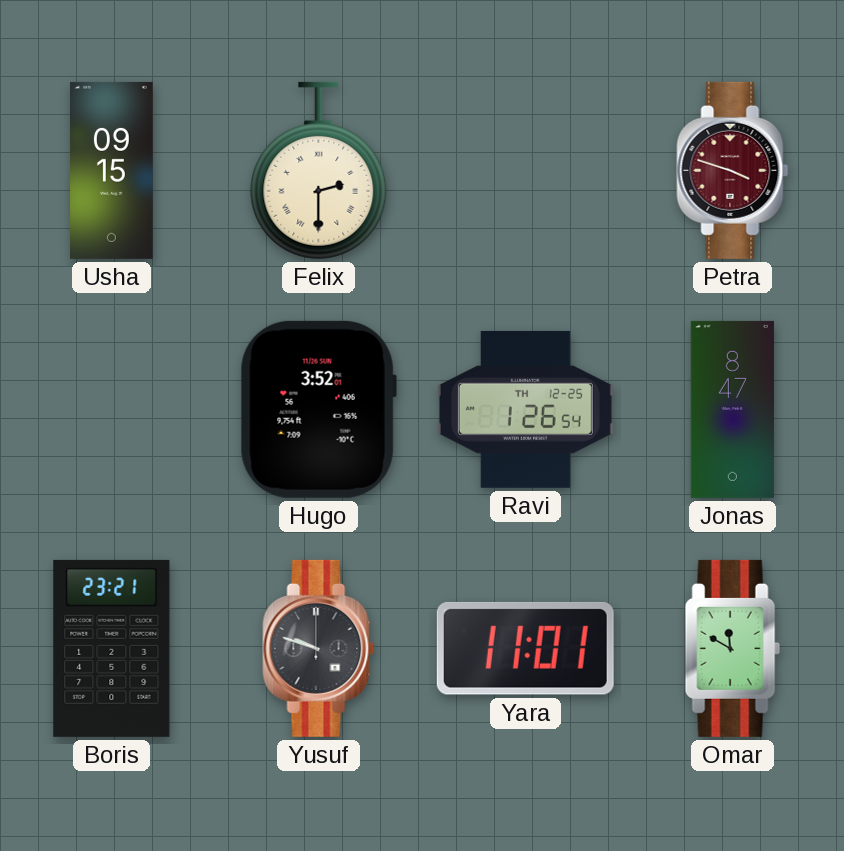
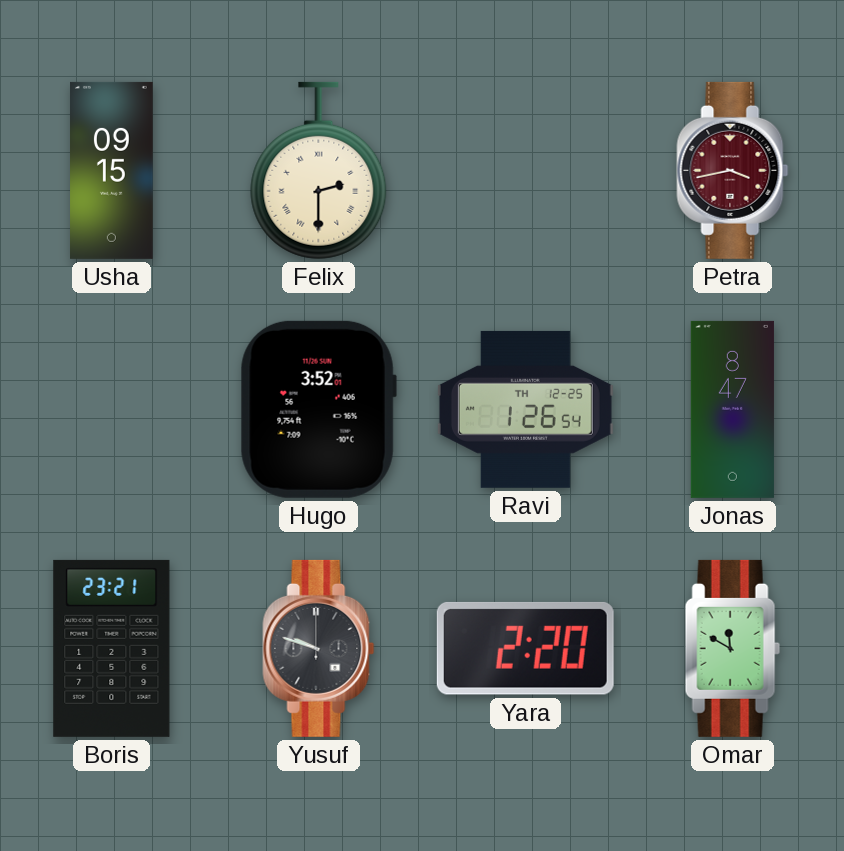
Petra: 3:48 -> 3:43 (733, 170)
Yara: 11:01 -> 2:20 (525, 648)
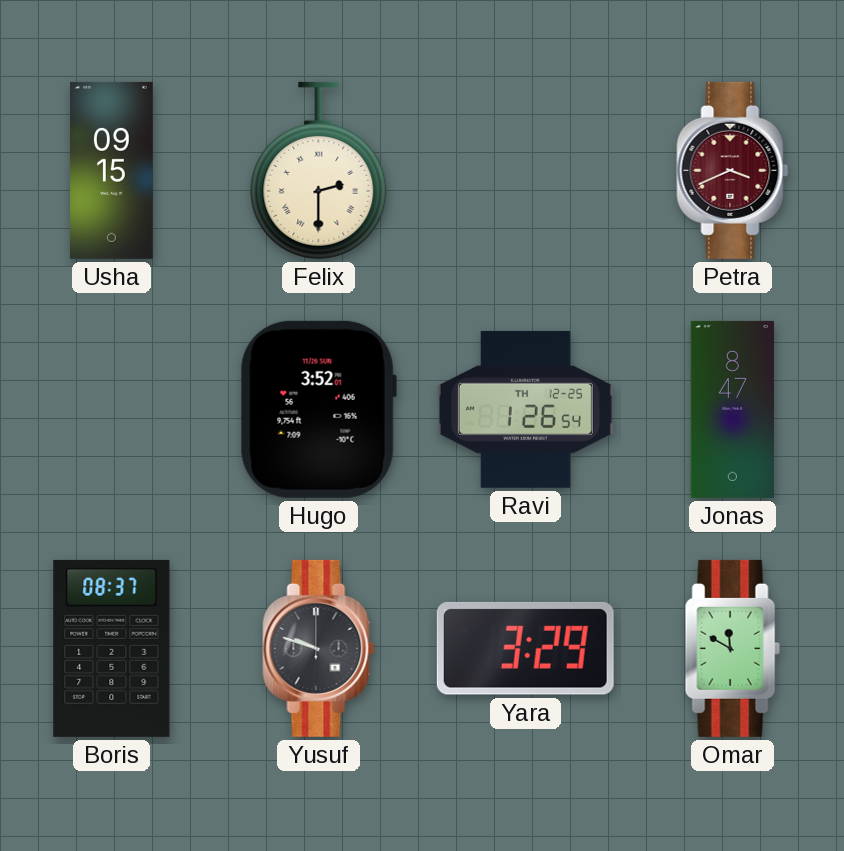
Petra: 3:43 -> 3:41 (733, 170)
Boris: 23:21 -> 08:37 (112, 648)
Yara: 2:20 -> 3:29 (525, 648)
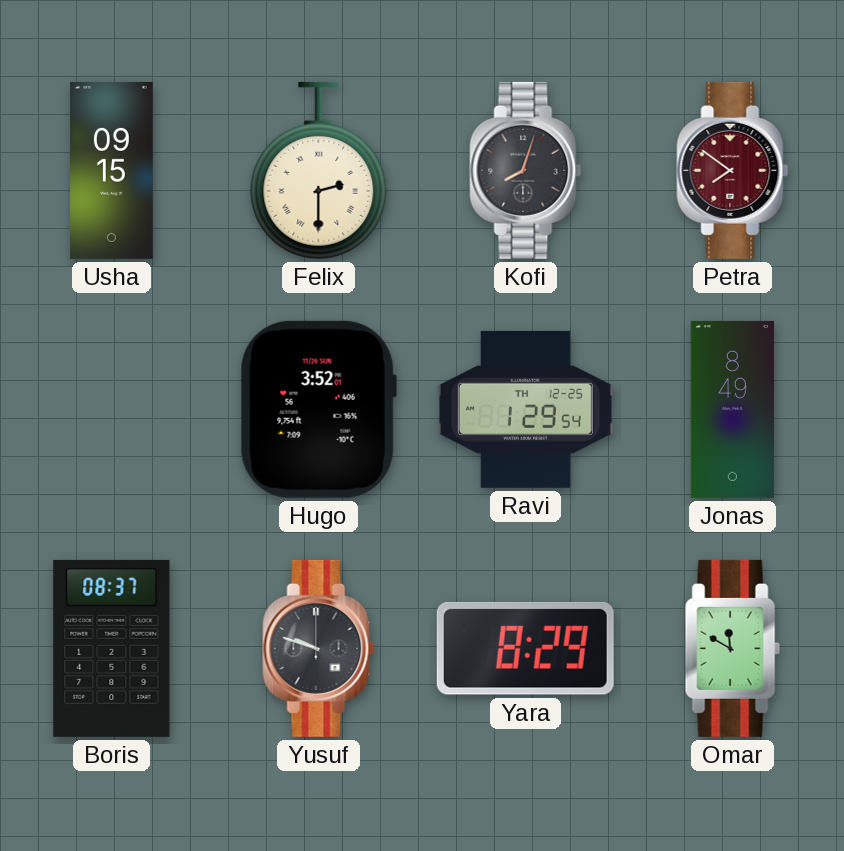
Kofi: none -> 8:03 (526, 170)
Petra: 3:41 -> 7:51 (733, 170)
Ravi: 1:26 -> 1:29 (525, 409)
Jonas: 8:47 -> 8:49 (732, 409)
Yara: 3:29 -> 8:29 (525, 648)
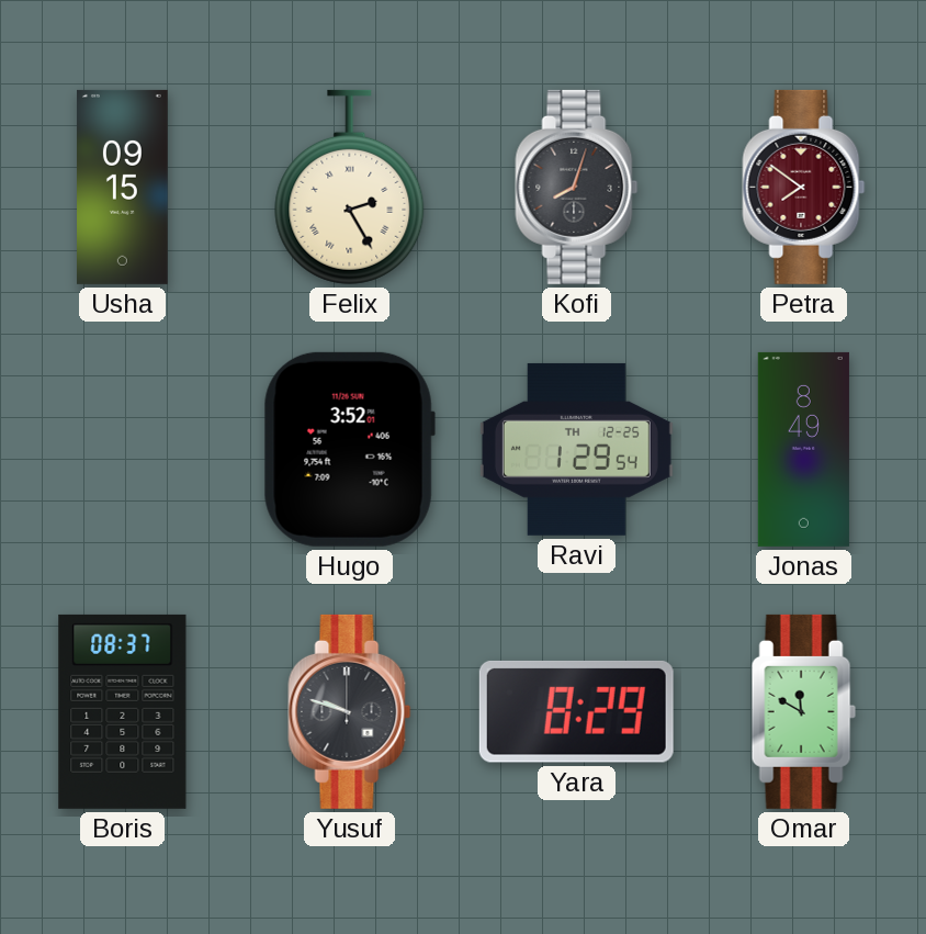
Felix: 2:30 -> 2:25 (350, 187)
